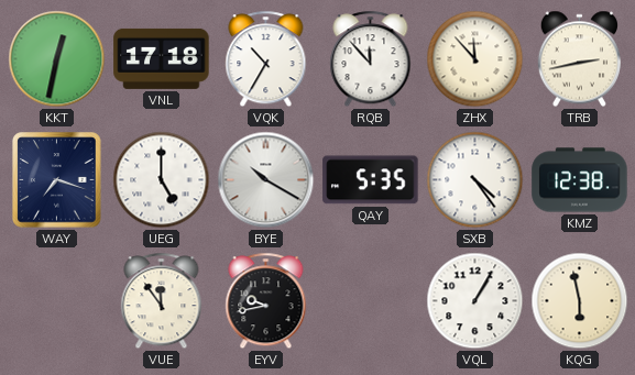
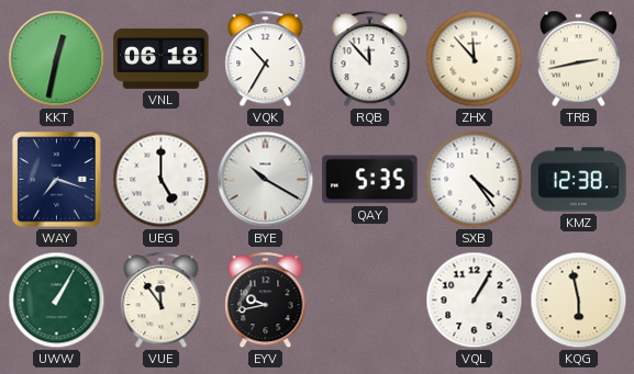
VNL: 17:18 -> 06:18 (162, 58)
UWW: none -> 1:05 (57, 301)
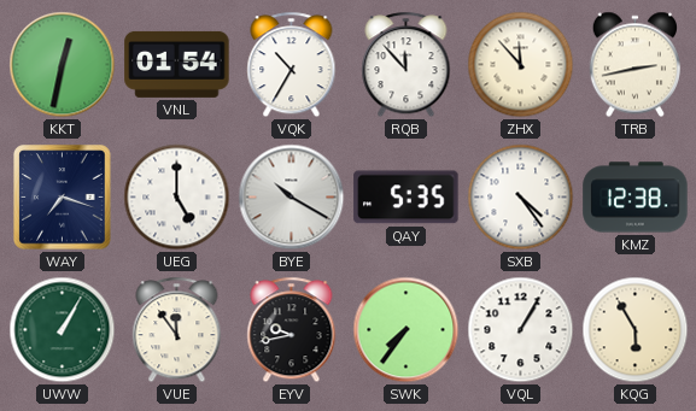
VNL: 06:18 -> 01:54 (177, 64)
SWK: none -> 7:36 (407, 330)
KQG: 5:58 -> 5:55 (636, 330)
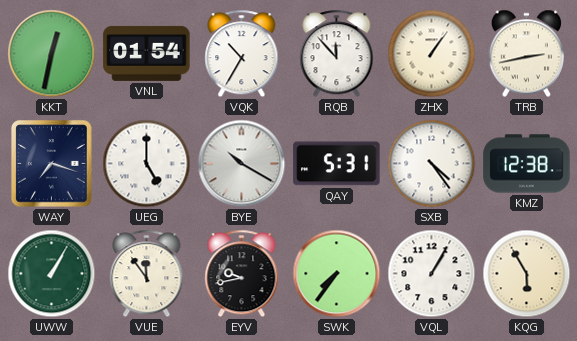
ZHX: 11:53 -> 1:06 (432, 54)
QAY: 5:35 -> 5:31 (337, 164)
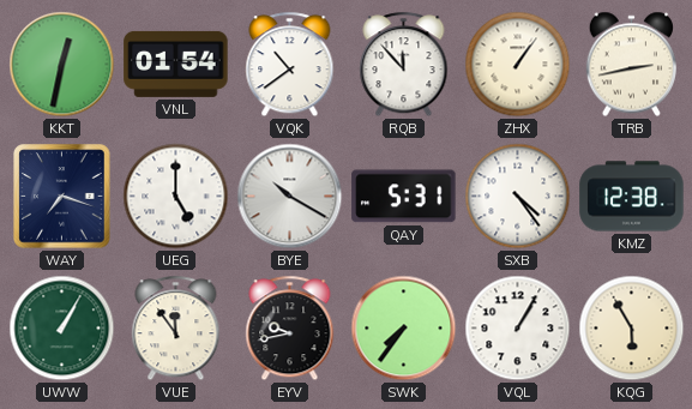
VQK: 10:35 -> 10:39 (290, 65)
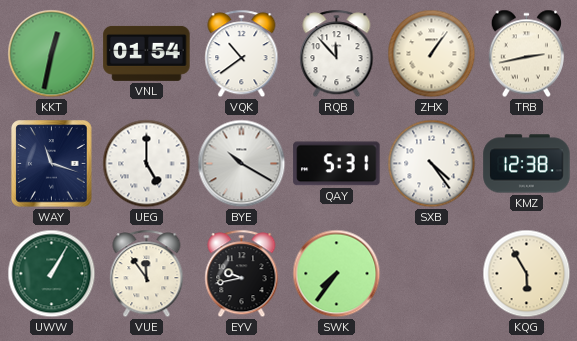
WAY: 7:18 -> 11:18 (52, 164)
VQL: 1:05 -> none (518, 329)
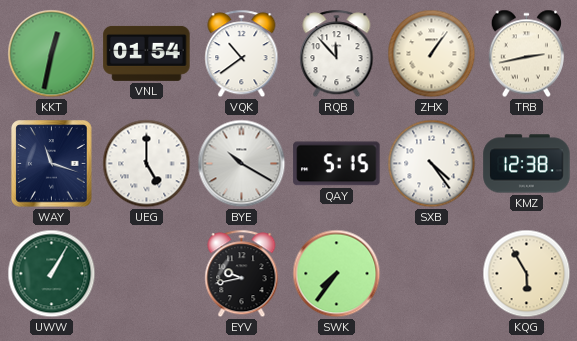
QAY: 5:31 -> 5:15 (337, 164)
VUE: 11:54 -> none (147, 274)
